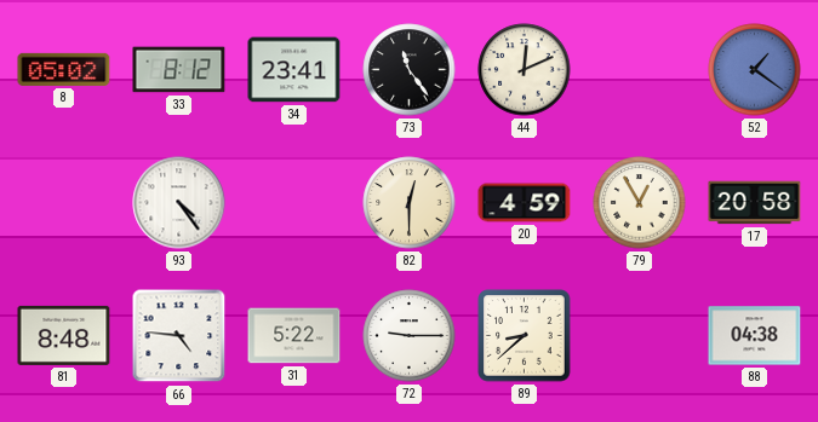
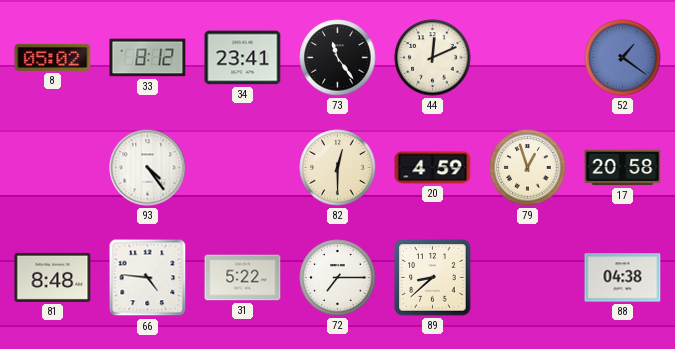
79: 12:55 -> 12:57 (528, 168)
72: 9:15 -> 7:15 (338, 278)
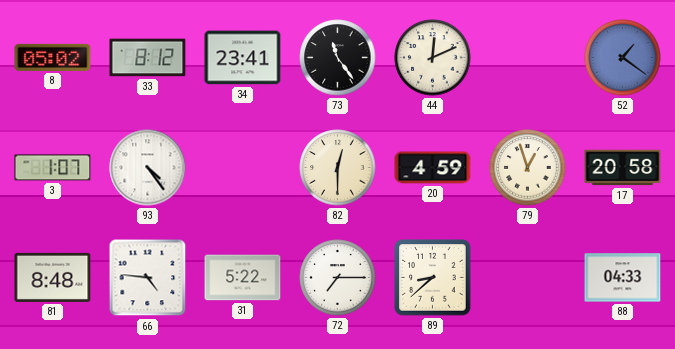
3: none -> 1:07 (53, 168)
88: 04:38 -> 04:33 (623, 278)
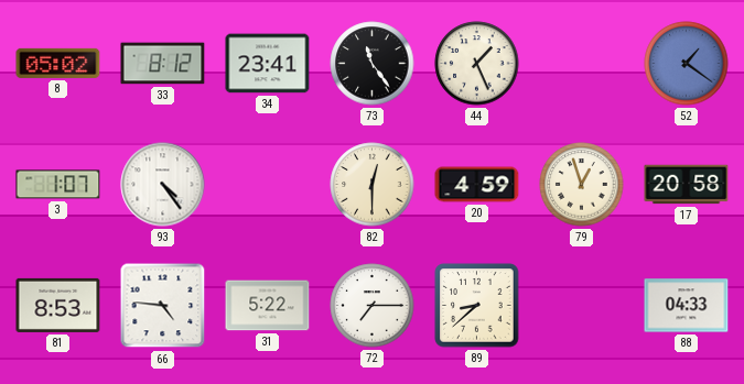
44: 12:11 -> 1:26 (477, 64)
81: 8:48 -> 8:53 (58, 305)
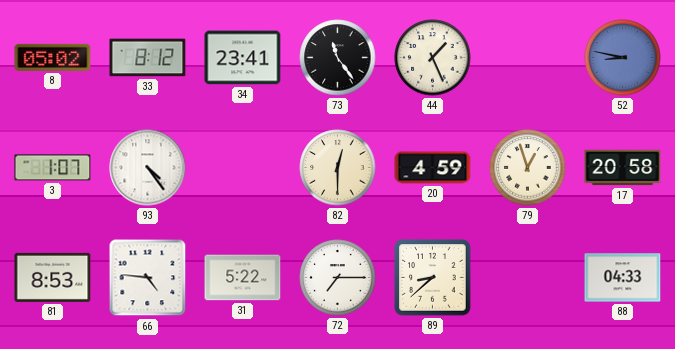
52: 1:21 -> 8:47 (623, 58)
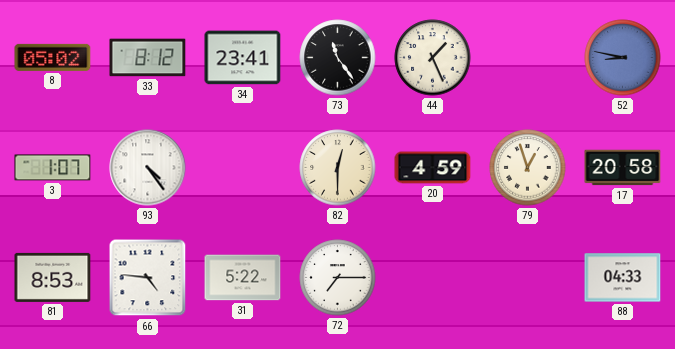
89: 8:38 -> none (433, 278)
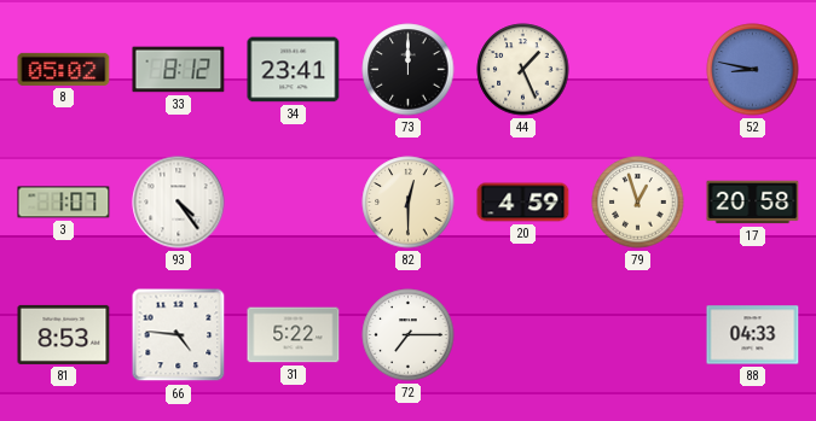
73: 11:24 -> 12:00 (409, 70)
